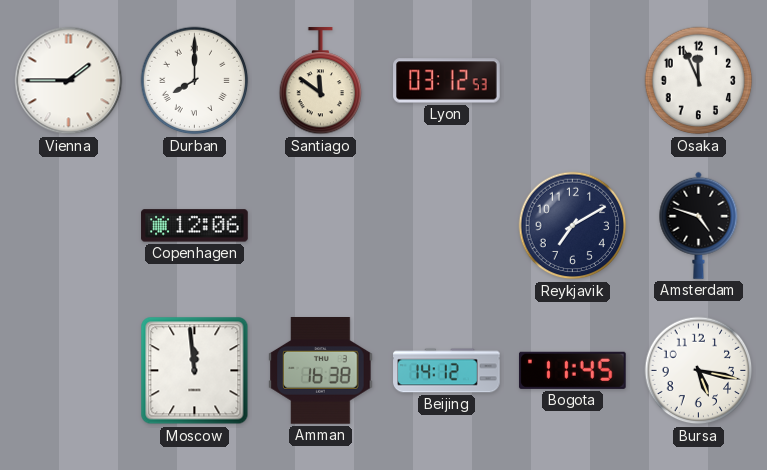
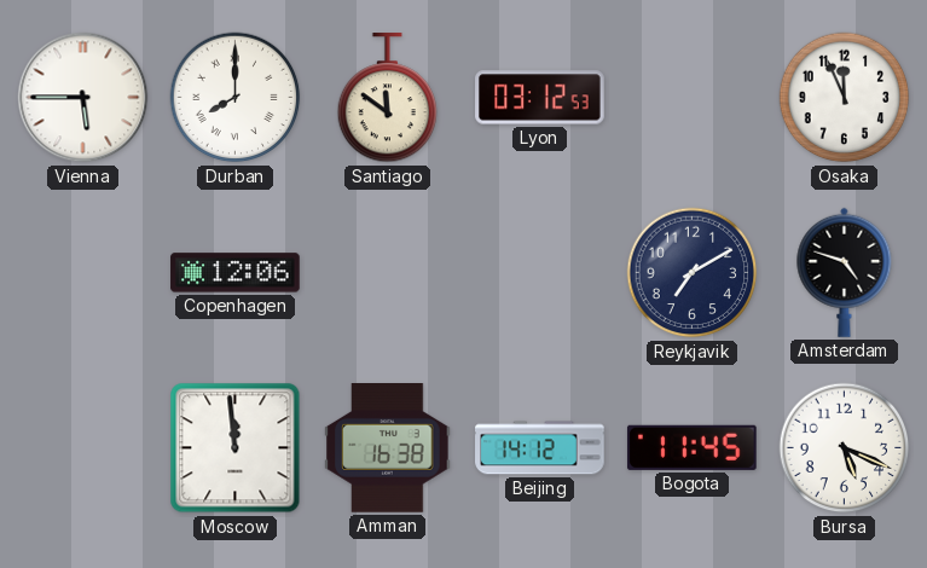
Vienna: 1:45 -> 5:45 (83, 98)
Bursa: 5:17 -> 5:19 (845, 448)
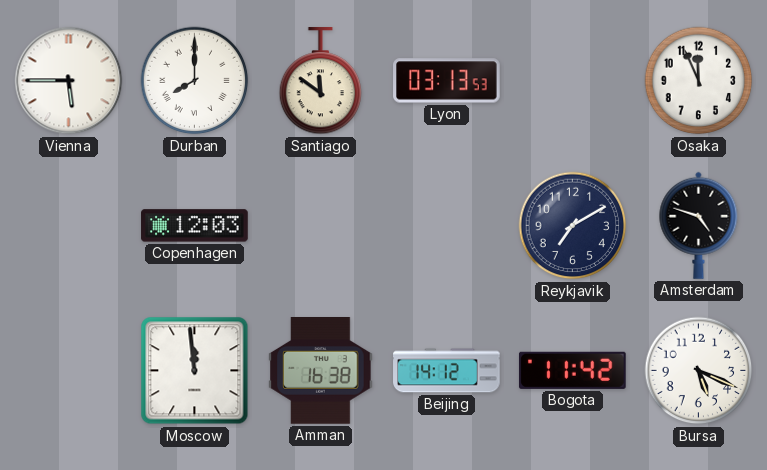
Lyon: 03:12 -> 03:13 (447, 81)
Copenhagen: 12:06 -> 12:03 (195, 226)
Bogota: 11:45 -> 11:42 (572, 370)
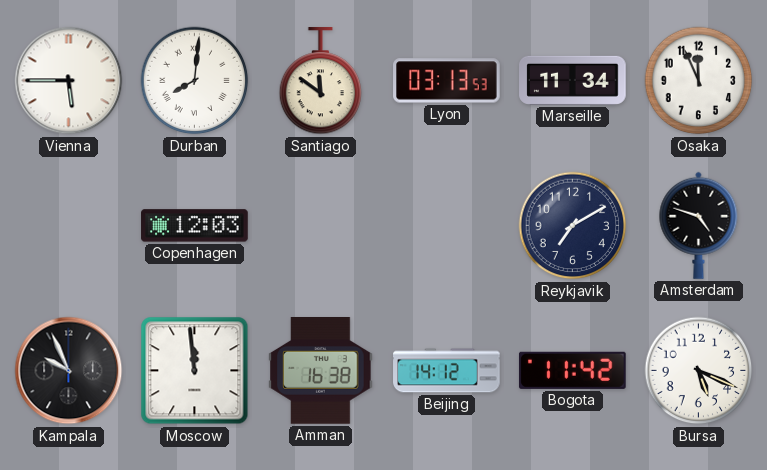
Durban: 8:00 -> 8:01 (195, 81)
Marseille: none -> 11:34 (573, 80)
Kampala: none -> 9:56 (69, 371)
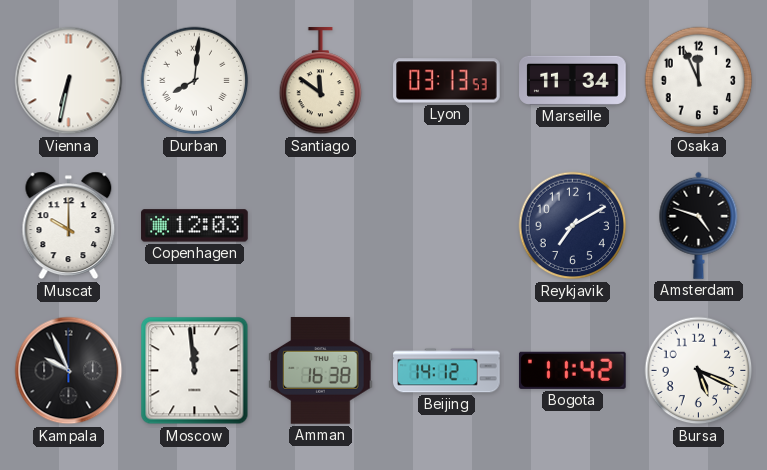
Vienna: 5:45 -> 6:32 (69, 81)
Muscat: none -> 10:00 (69, 226)
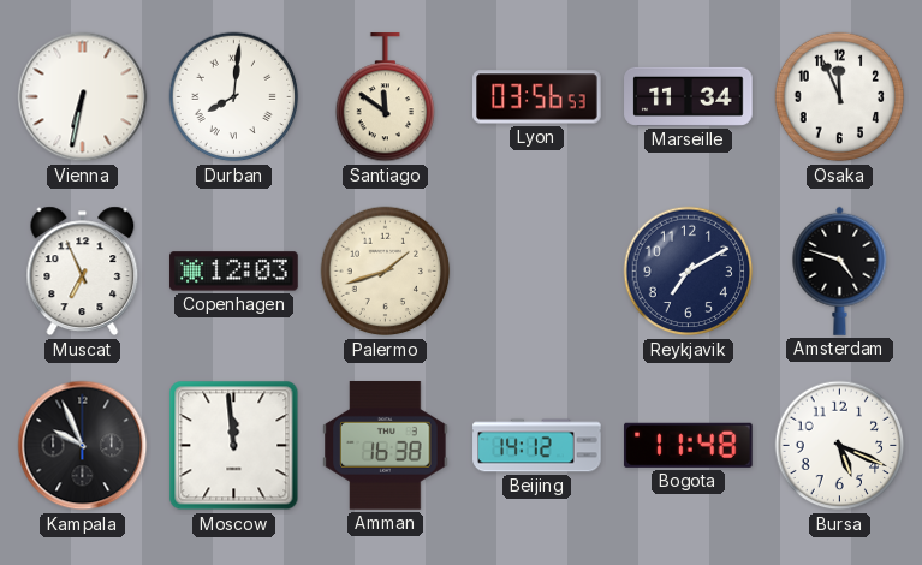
Lyon: 03:13 -> 03:56 (537, 97)
Muscat: 10:00 -> 6:56 (83, 272)
Palermo: none -> 1:42 (386, 272)
Bogota: 11:42 -> 11:48 (688, 445)
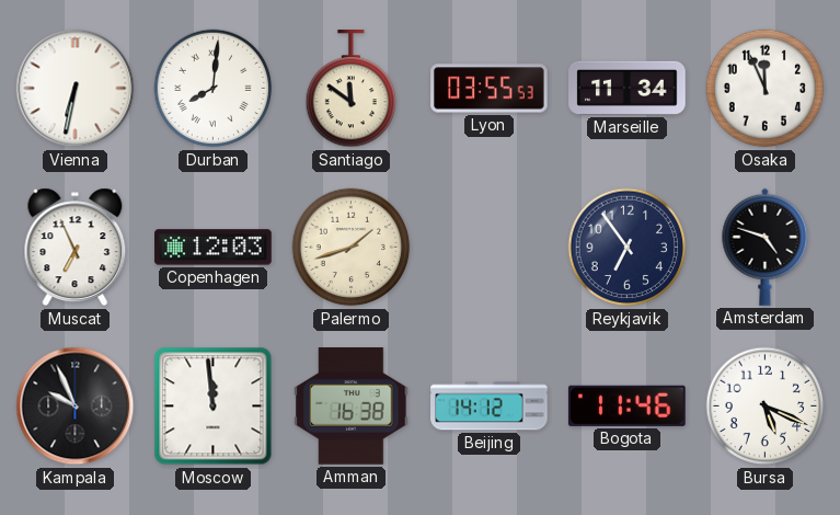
Lyon: 03:56 -> 03:55 (490, 89)
Reykjavik: 7:10 -> 6:54 (628, 248)
Bogota: 11:48 -> 11:46 (626, 405)
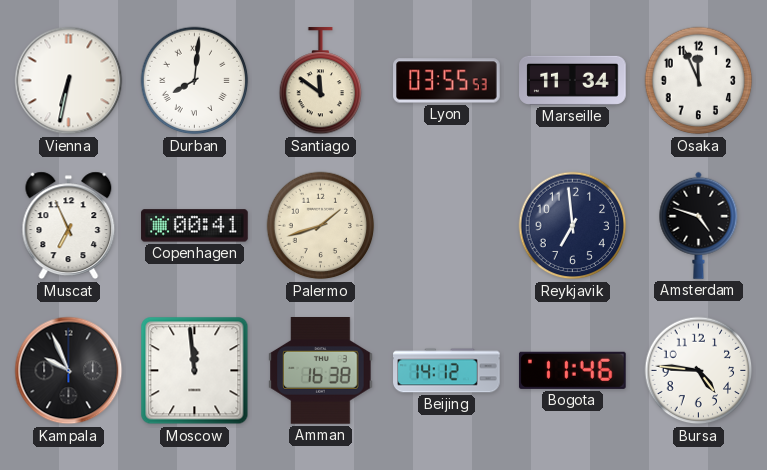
Copenhagen: 12:03 -> 00:41 (195, 226)
Reykjavik: 6:54 -> 6:59 (573, 226)
Bursa: 5:19 -> 4:46 (699, 371)
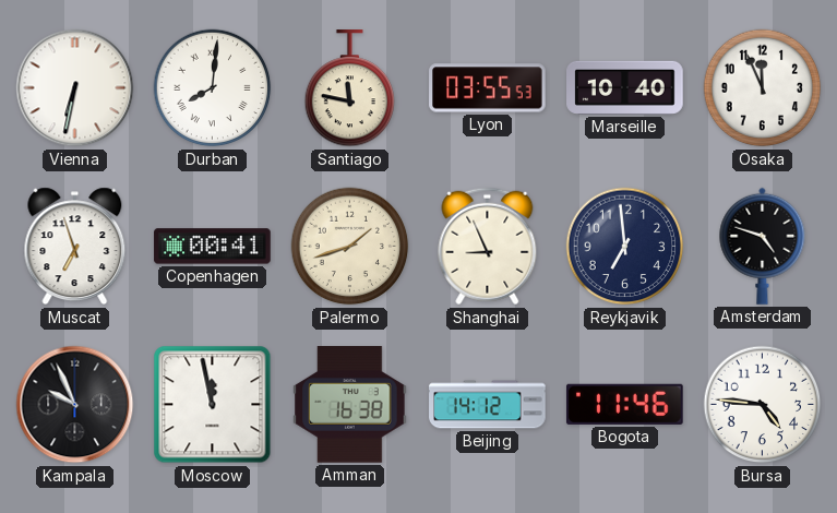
Santiago: 11:51 -> 11:47 (350, 88)
Marseille: 11:34 -> 10:40 (625, 87)
Muscat: 6:56 -> 6:57 (75, 247)
Shanghai: none -> 8:56 (488, 247)
Moscow: 11:59 -> 11:58 (213, 405)
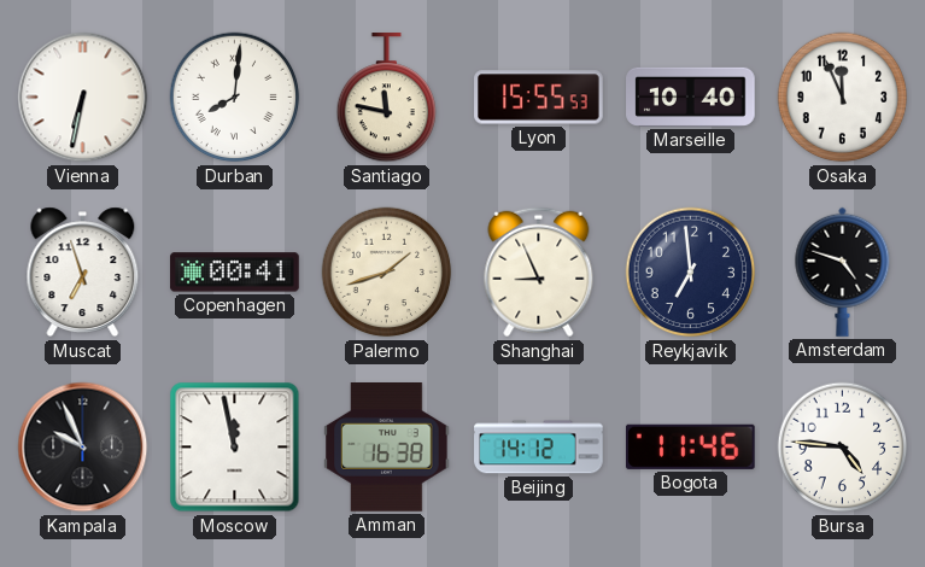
Lyon: 03:55 -> 15:55 (539, 98)
